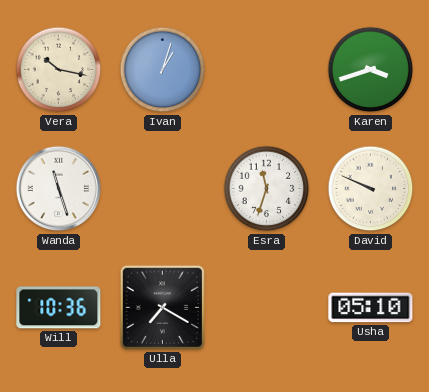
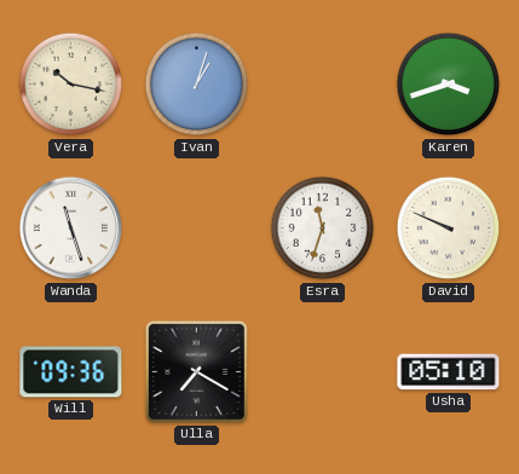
Will: 10:36 -> 09:36 (71, 372)
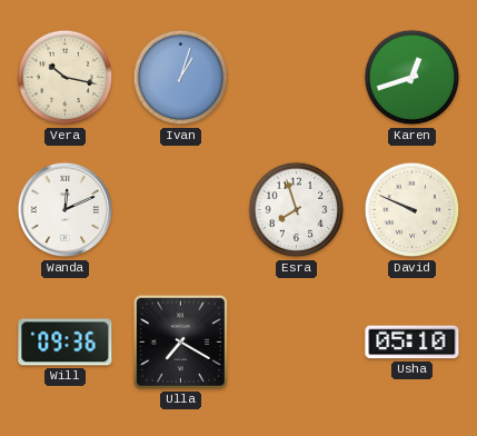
Karen: 3:42 -> 12:42 (413, 78)
Wanda: 11:27 -> 12:11 (66, 210)
Esra: 11:33 -> 7:57 (297, 210)
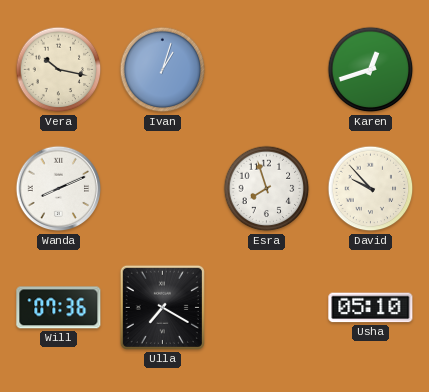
Wanda: 12:11 -> 8:11 (59, 189)
David: 9:49 -> 9:53 (371, 189)
Will: 09:36 -> 07:36 (59, 308)
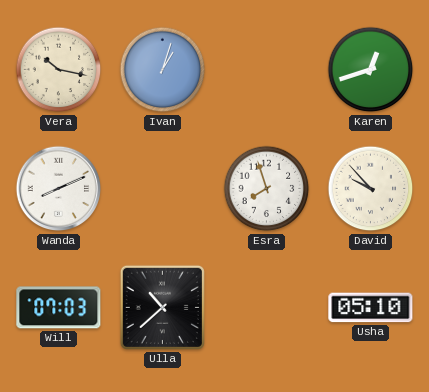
Will: 07:36 -> 07:03 (59, 308)
Ulla: 7:20 -> 10:38 (162, 307)
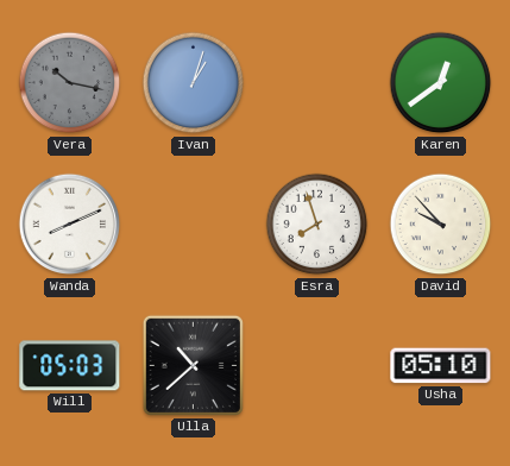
Vera dial: cream -> grey (70, 83)
Karen: 12:42 -> 12:39 (441, 83)
Will: 07:03 -> 05:03 (70, 366)
